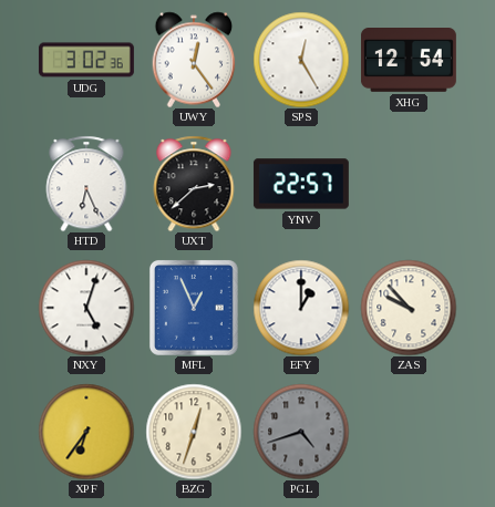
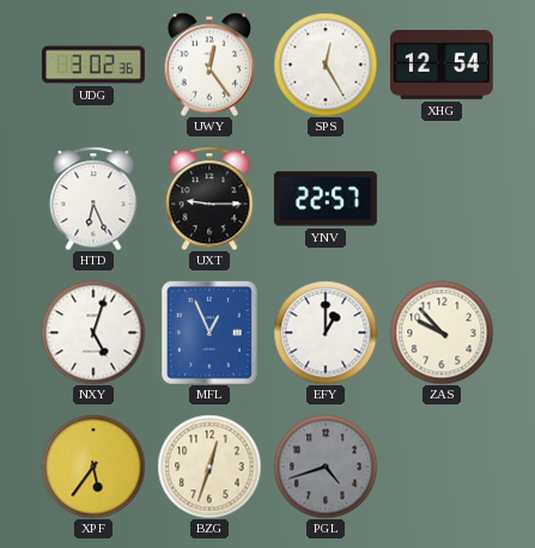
UXT: 2:38 -> 9:15 (209, 199)
XPF: 6:36 -> 5:36 (93, 467)
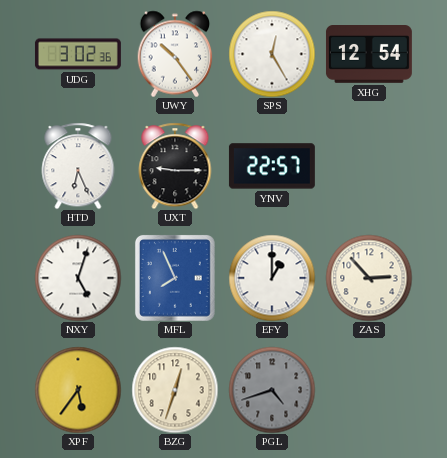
UWY: 12:24 -> 10:24 (175, 54)
MFL: 12:56 -> 7:56 (175, 278)
ZAS: 9:53 -> 2:53 (369, 278)
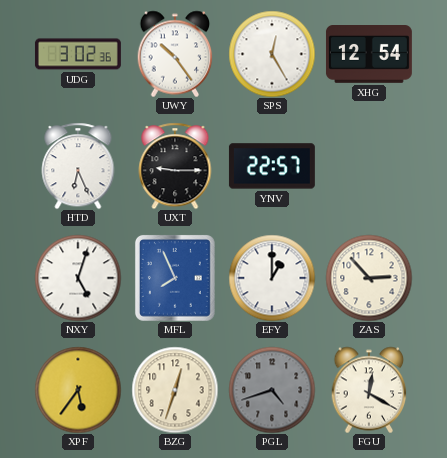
FGU: none -> 12:20 (369, 390)
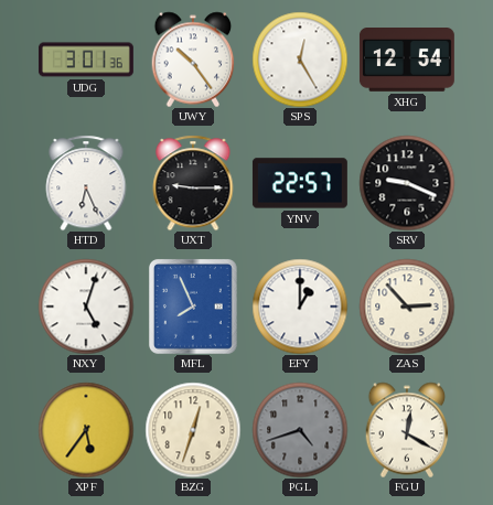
UDG: 3:02 -> 3:01 (86, 60)
SRV: none -> 9:19 (407, 183)
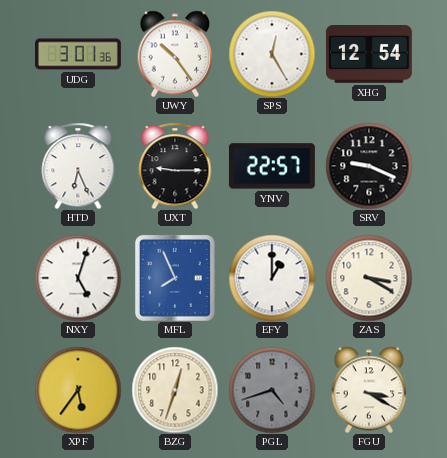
ZAS: 2:53 -> 3:20 (369, 278)
FGU: 12:20 -> 3:20 (369, 390)
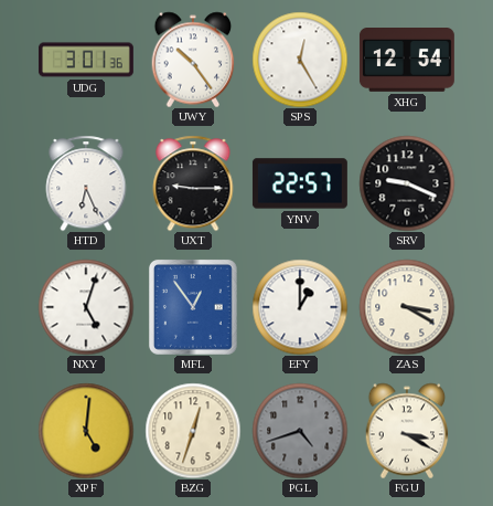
MFL: 7:56 -> 12:54 (193, 307)
XPF: 5:36 -> 5:01 (86, 431)
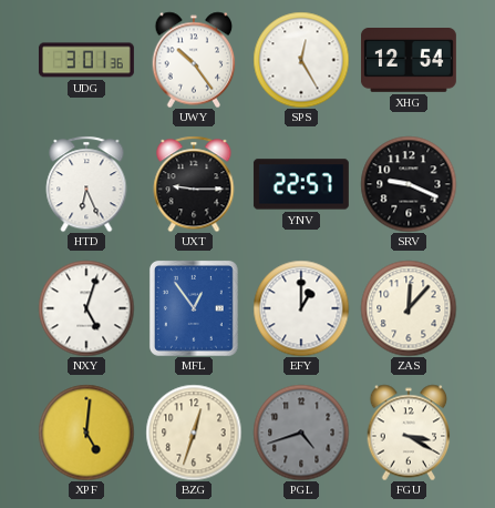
ZAS: 3:20 -> 12:07 (409, 308)
